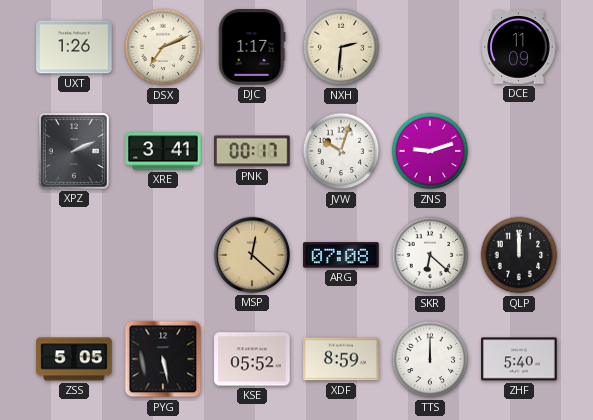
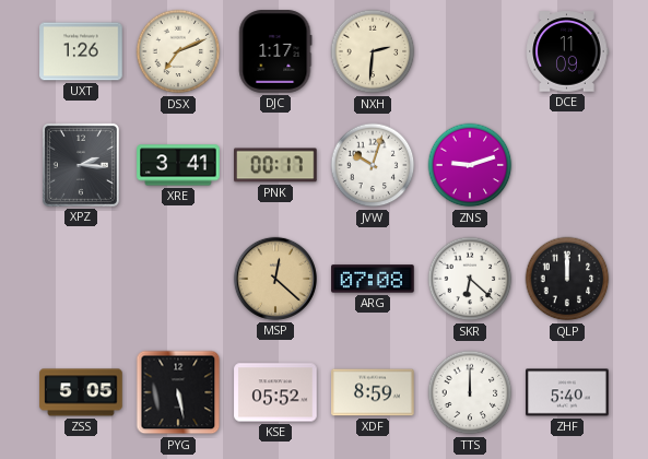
XPZ: 2:11 -> 2:16 (81, 165)
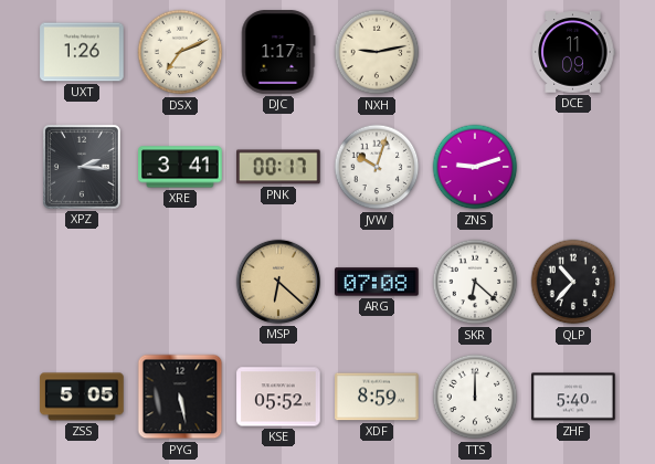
NXH: 2:31 -> 9:13 (377, 52)
MSP: 12:22 -> 6:22 (278, 282)
QLP: 12:00 -> 10:37 (573, 282)
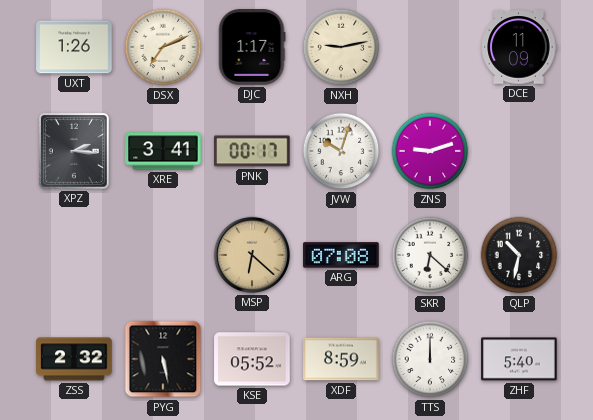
QLP: 10:37 -> 10:32 (519, 255)
ZSS: 5:05 -> 2:32 (74, 359)
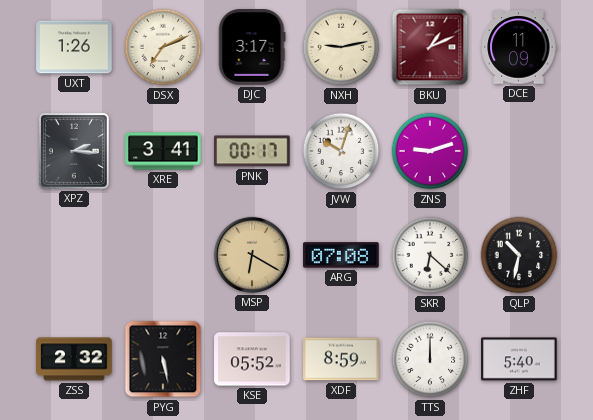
DJC: 1:17 -> 3:17 (252, 47)
BKU: none -> 1:11 (430, 47)
MSP: 6:22 -> 6:20 (252, 255)
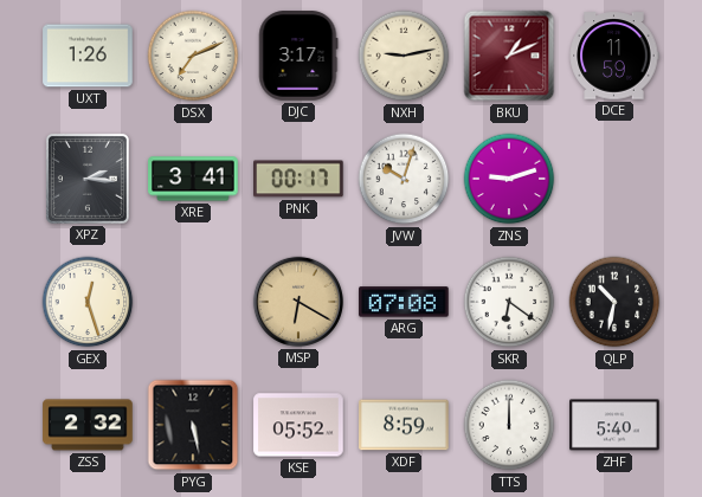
DCE: 11:09 -> 11:59 (614, 56)
GEX: none -> 12:27 (88, 302)
SKR: 6:22 -> 6:21 (509, 302)
